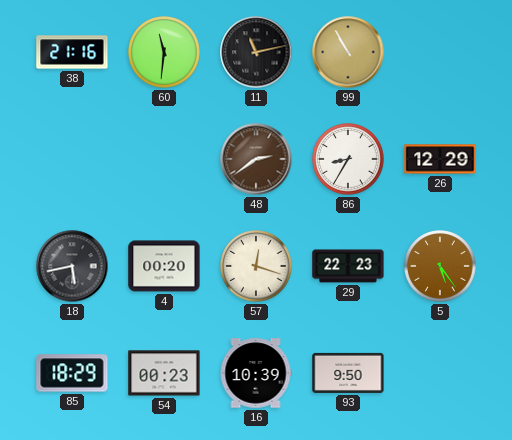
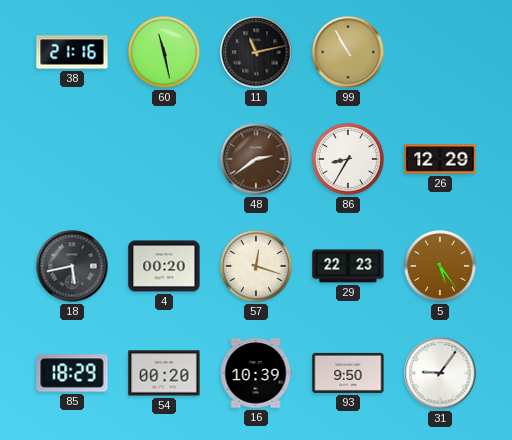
60: 11:31 -> 11:28 (164, 52)
54: 00:23 -> 00:20 (164, 373)
31: none -> 9:06 (440, 373)
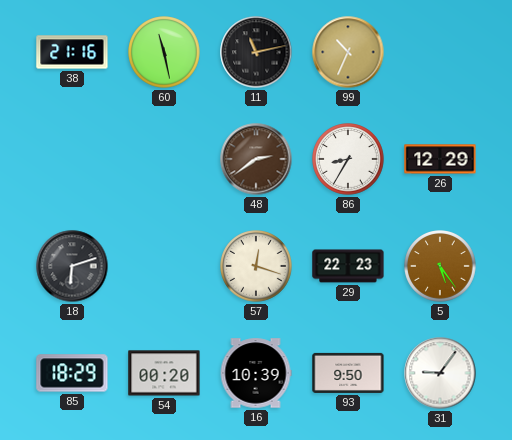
99: 10:55 -> 10:34 (348, 52)
18: 5:43 -> 6:12 (72, 266)
4: 00:20 -> none (164, 266)
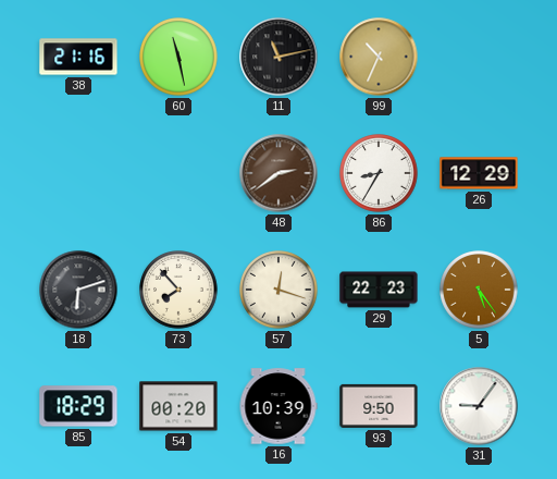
73: none -> 7:53 (178, 290)
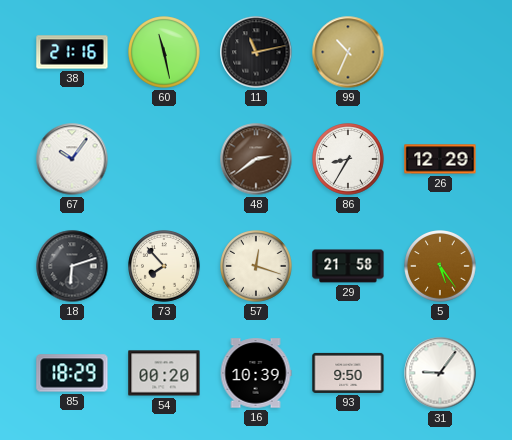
67: none -> 10:06 (72, 159)
29: 22:23 -> 21:58 (348, 266)
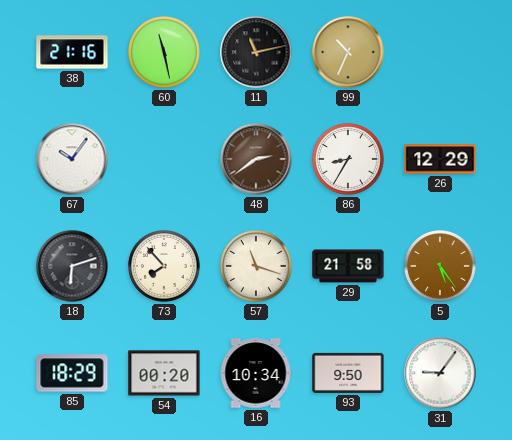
57: 12:18 -> 11:18 (256, 266)
16: 10:39 -> 10:34 (256, 373)
